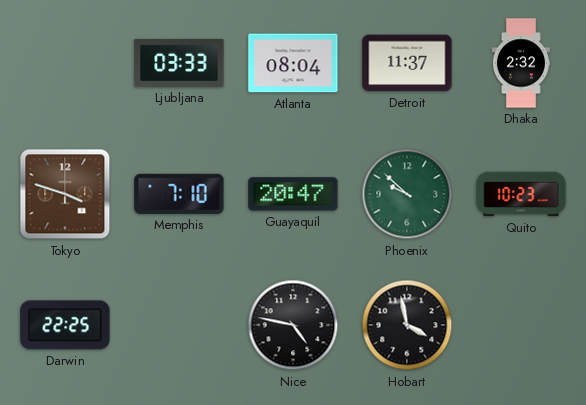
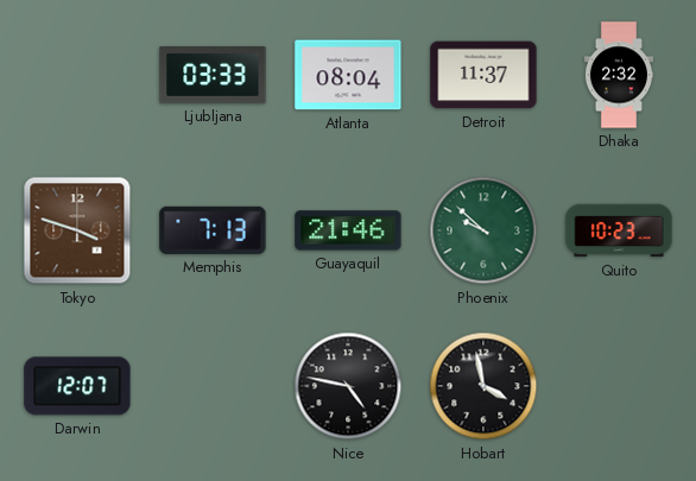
Memphis: 7:10 -> 7:13 (213, 230)
Guayaquil: 20:47 -> 21:46 (348, 230)
Darwin: 22:25 -> 12:07 (77, 386)
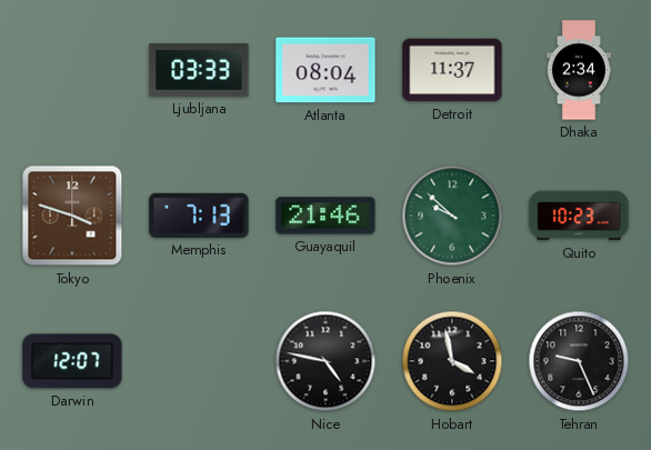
Dhaka: 2:32 -> 2:34 (579, 70)
Tehran: none -> 9:26 (579, 361)
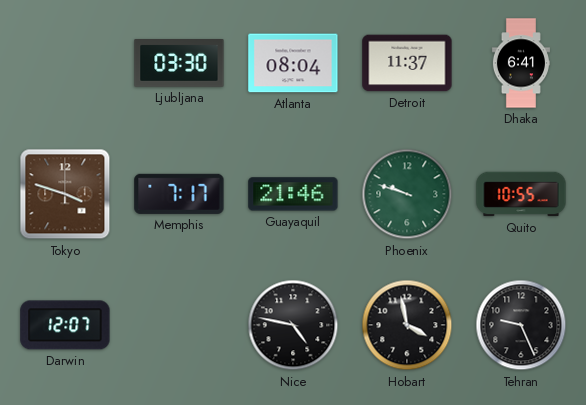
Ljubljana: 03:33 -> 03:30 (179, 64)
Dhaka: 2:34 -> 6:41 (521, 63)
Memphis: 7:13 -> 7:17 (179, 194)
Phoenix: 9:52 -> 9:48 (407, 194)
Quito: 10:23 -> 10:55 (521, 194)
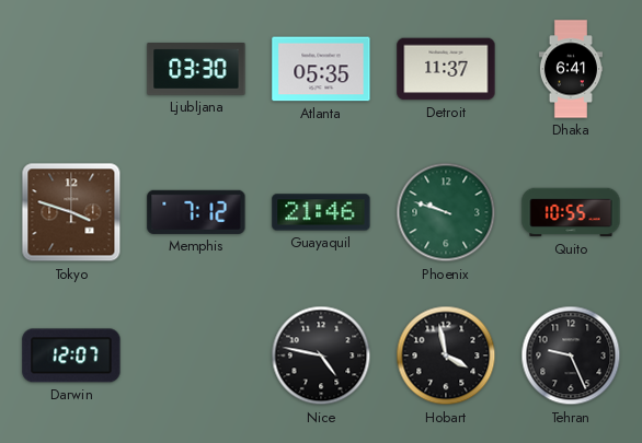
Atlanta: 08:04 -> 05:35 (321, 69)
Memphis: 7:17 -> 7:12 (196, 212)
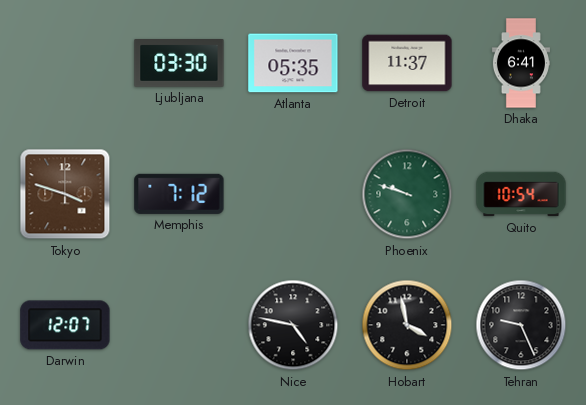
Guayaquil: 21:46 -> none (321, 212)
Quito: 10:55 -> 10:54 (521, 194)
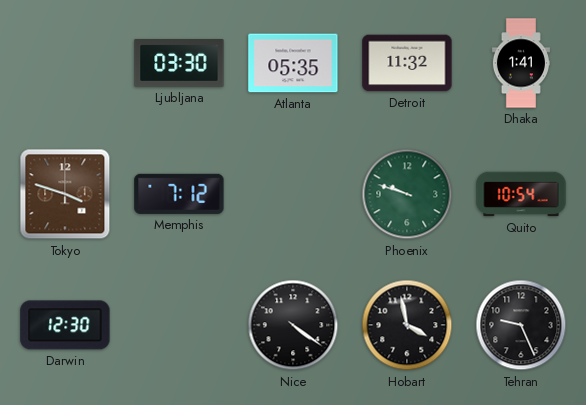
Detroit: 11:37 -> 11:32 (407, 63)
Dhaka: 6:41 -> 1:41 (521, 63)
Darwin: 12:07 -> 12:30 (65, 325)
Nice: 4:47 -> 4:21 (293, 325)
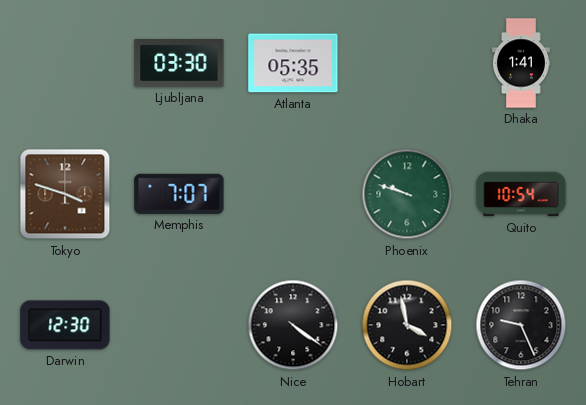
Detroit: 11:32 -> none (407, 63)
Memphis: 7:12 -> 7:07 (179, 194)
